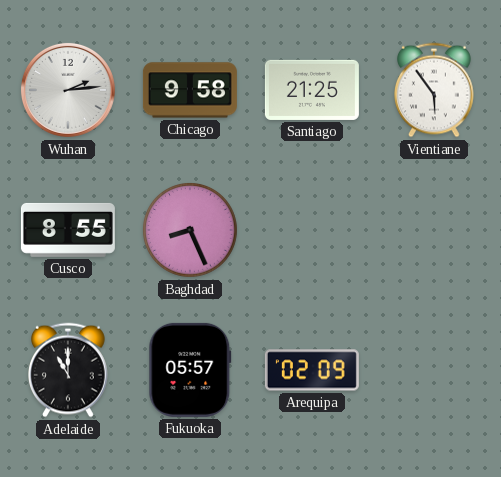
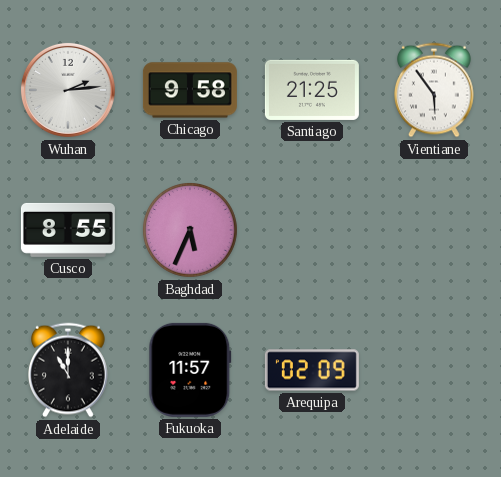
Baghdad: 8:26 -> 5:34 (191, 231)
Fukuoka: 05:57 -> 11:57 (190, 370)
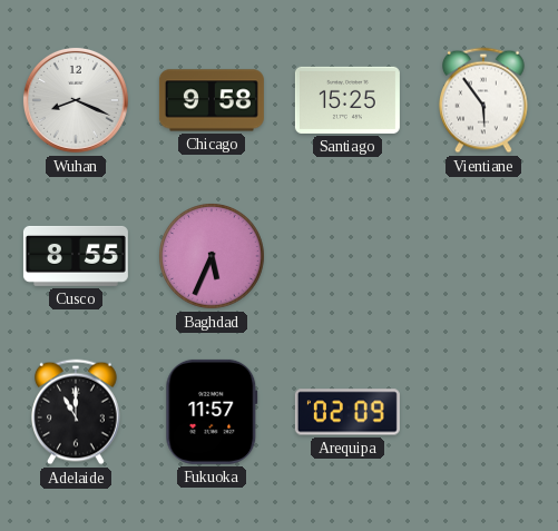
Wuhan: 2:14 -> 8:19 (76, 100)
Santiago: 21:25 -> 15:25 (347, 100)
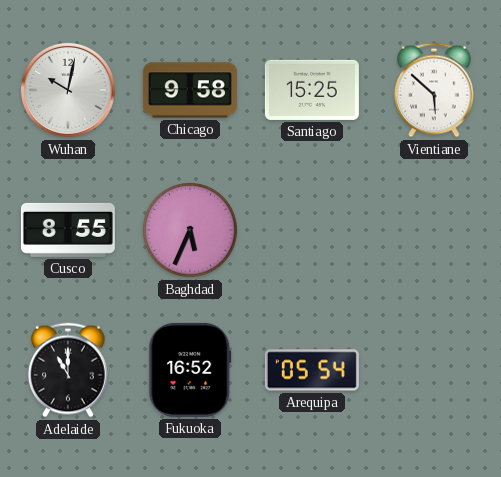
Wuhan: 8:19 -> 10:02 (68, 90)
Vientiane: 5:54 -> 5:52 (435, 90)
Fukuoka: 11:57 -> 16:52 (190, 370)
Arequipa: 02:09 -> 05:54 (312, 370)
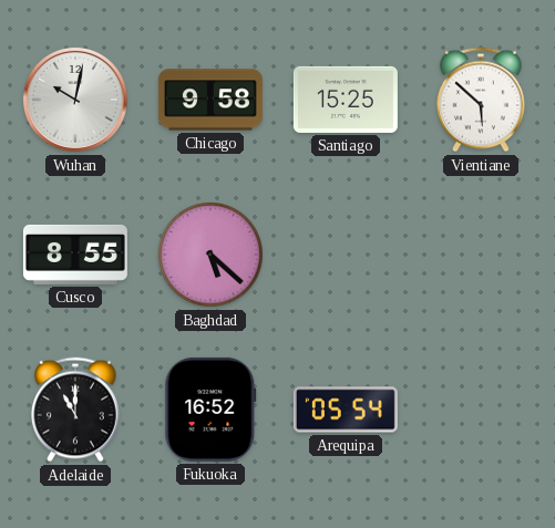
Baghdad: 5:34 -> 5:22 (212, 256)
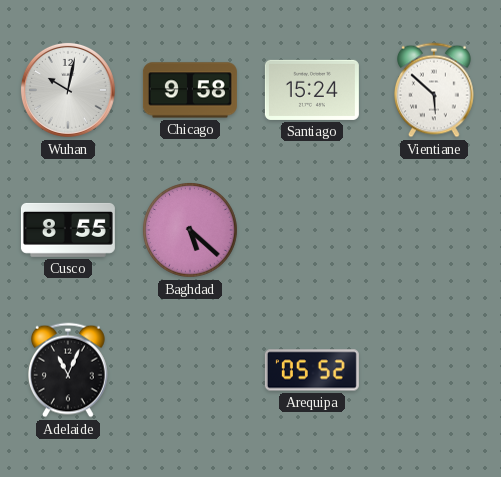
Santiago: 15:25 -> 15:24 (312, 90)
Adelaide: 11:00 -> 11:04 (69, 370)
Fukuoka: 16:52 -> none (210, 410)
Arequipa: 05:54 -> 05:52 (312, 370)
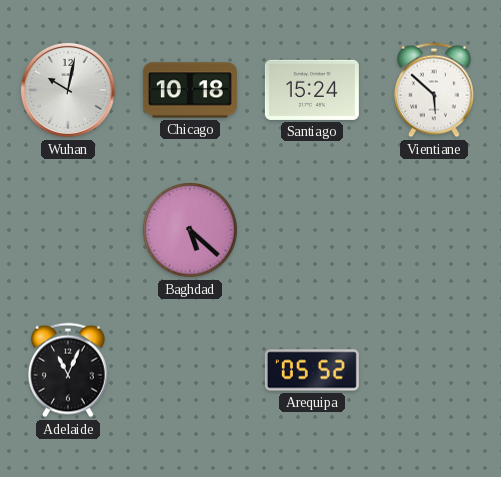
Chicago: 9:58 -> 10:18 (190, 90)
Cusco: 8:55 -> none (68, 230)
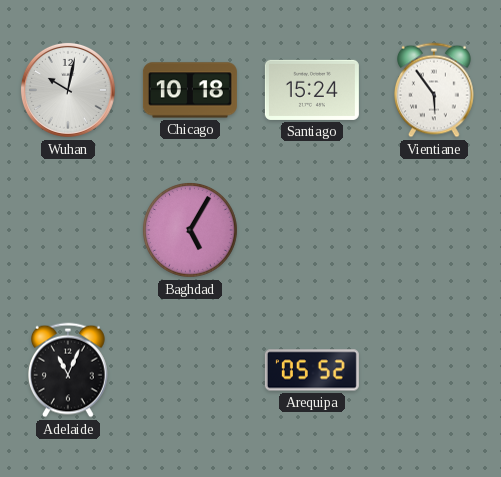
Vientiane: 5:52 -> 5:54 (435, 90)
Baghdad: 5:22 -> 5:05 (191, 231)
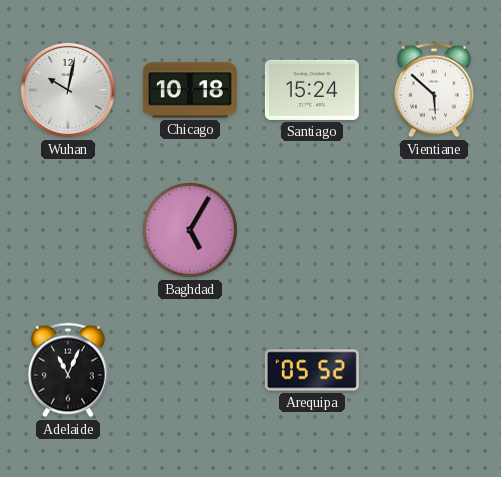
Vientiane: 5:54 -> 5:52 (435, 90)
